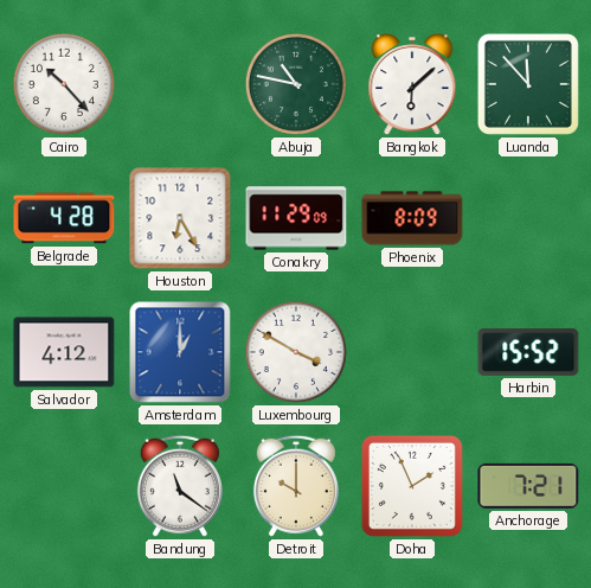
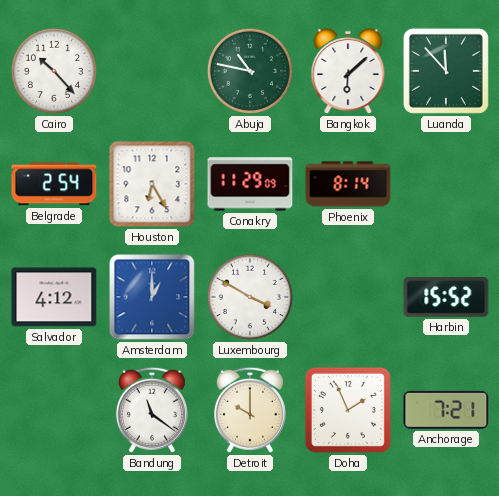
Belgrade: 4:28 -> 2:54 (54, 184)
Phoenix: 8:09 -> 8:14 (348, 184)
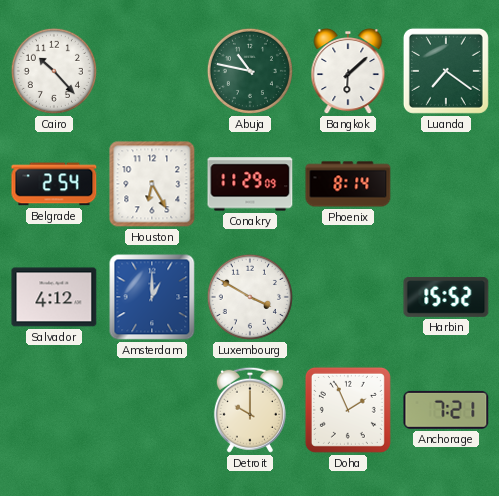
Luanda: 11:53 -> 7:21 (446, 71)
Bandung: 11:21 -> none (152, 410)
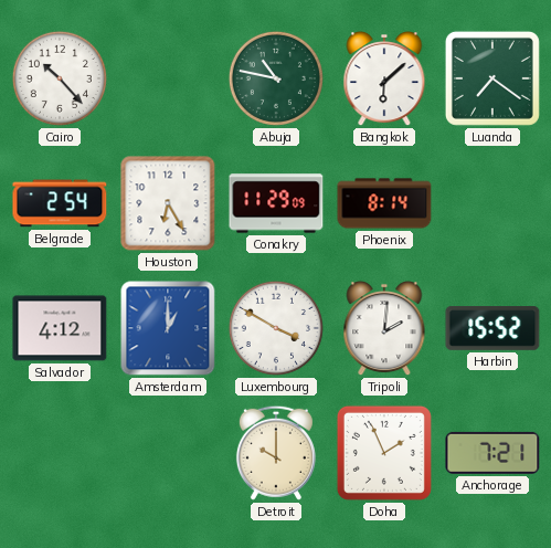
Tripoli: none -> 2:01 (384, 329)
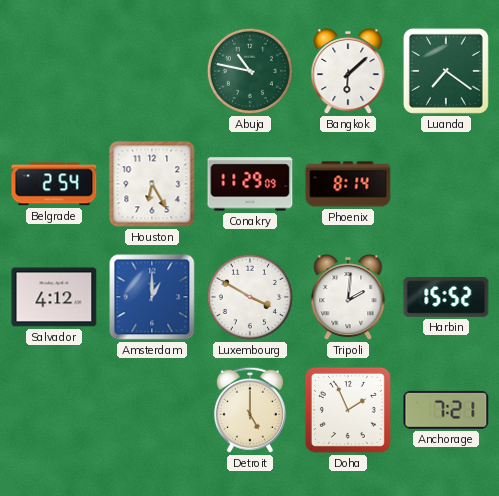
Cairo: 10:23 -> none (60, 78)
Detroit: 10:00 -> 5:00 (250, 410)
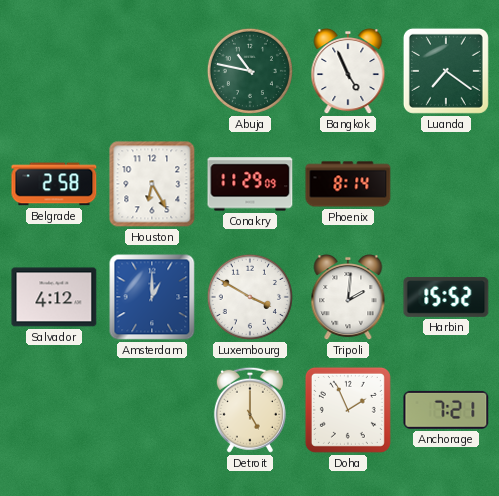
Bangkok: 6:08 -> 4:56 (348, 72)
Belgrade: 2:54 -> 2:58 (54, 184)
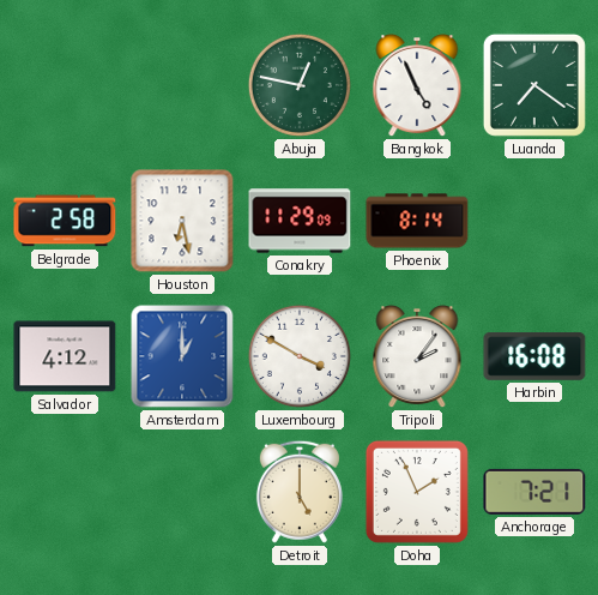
Abuja: 10:47 -> 12:47 (300, 85)
Houston: 6:25 -> 6:28 (182, 221)
Tripoli: 2:01 -> 2:06 (417, 357)
Harbin: 15:52 -> 16:08 (534, 357)
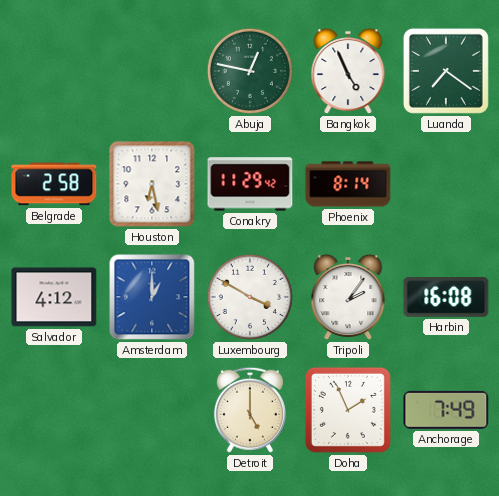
Conakry: 11:29:09 -> 11:29:42 (250, 184)
Anchorage: 7:21 -> 7:49 (446, 410)
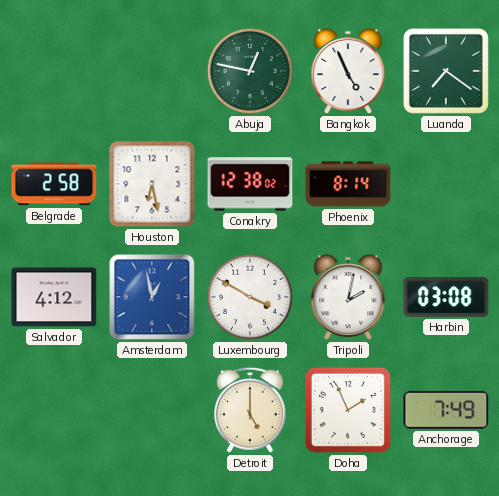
Conakry: 11:29 -> 12:38 (250, 184)
Amsterdam: 1:00 -> 12:58 (152, 297)
Tripoli: 2:06 -> 2:02 (348, 298)
Harbin: 16:08 -> 03:08 (446, 298)
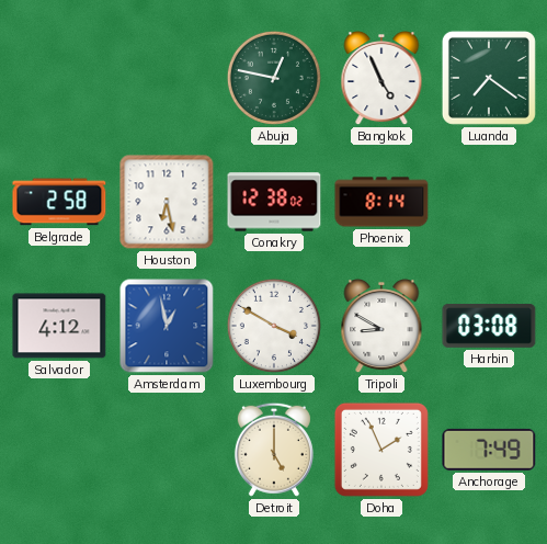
Tripoli: 2:02 -> 8:50 (381, 327)
